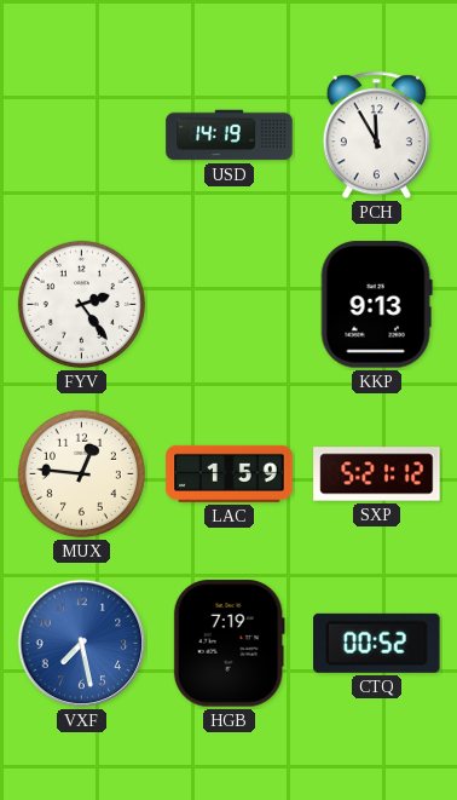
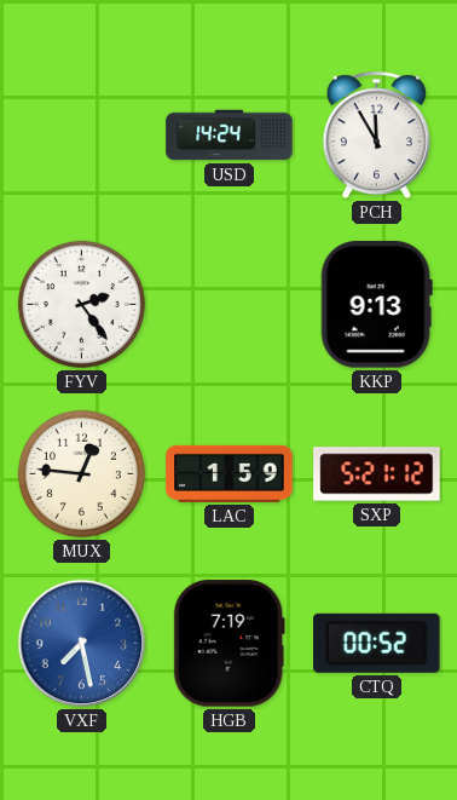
USD: 14:19 -> 14:24 (230, 136)
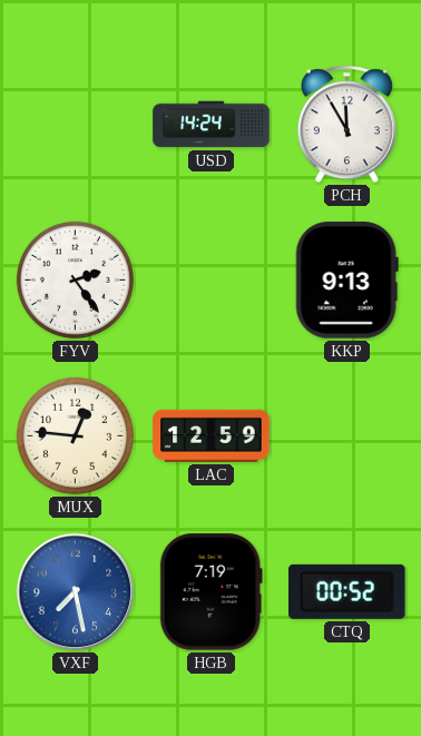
LAC: 1:59 -> 12:59 (212, 435)
SXP: 5:21 -> none (377, 474)
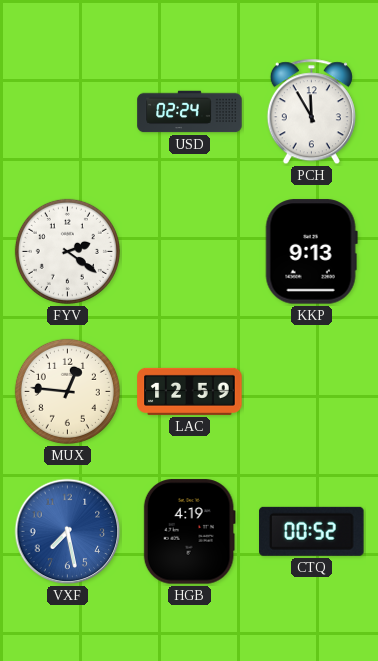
USD: 14:24 -> 02:24 (190, 112)
FYV: 2:24 -> 2:21 (67, 251)
HGB: 7:19 -> 4:19 (189, 532)
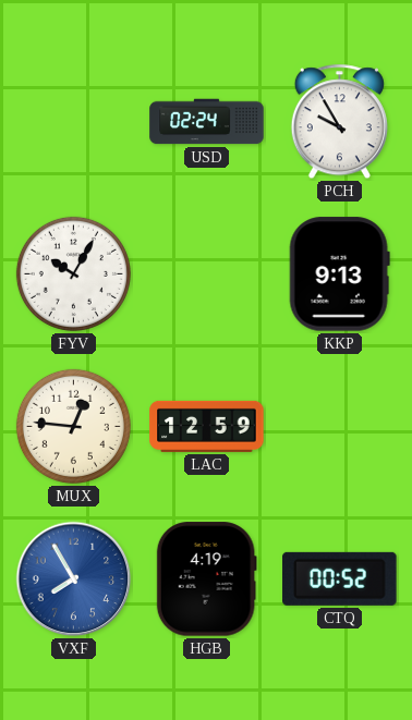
PCH: 11:55 -> 9:55 (339, 122)
FYV: 2:21 -> 10:05 (73, 273)
VXF: 7:28 -> 7:55 (74, 579)
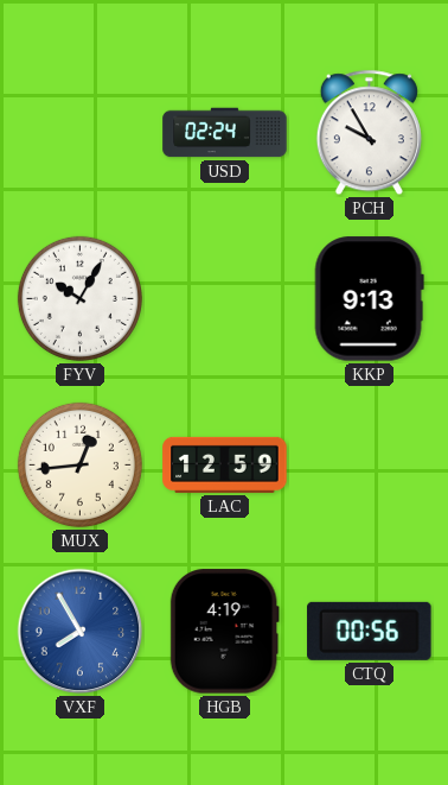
MUX: 12:46 -> 12:44 (79, 464)
CTQ: 00:52 -> 00:56 (370, 631)
